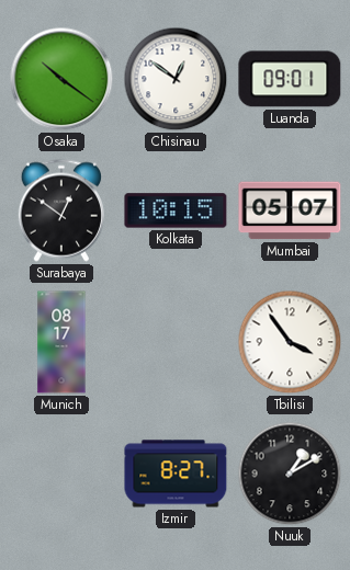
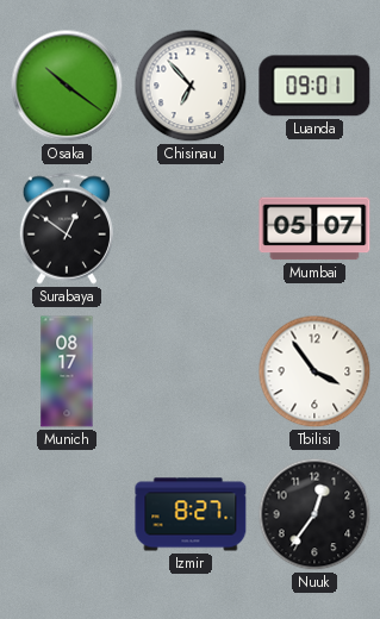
Chisinau: 12:51 -> 6:53 (191, 86)
Kolkata: 10:15 -> none (176, 210)
Nuuk: 1:10 -> 12:36 (314, 514)
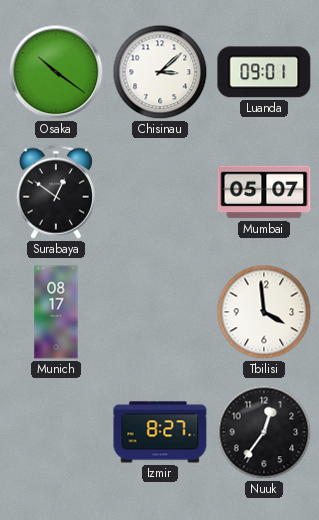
Chisinau: 6:53 -> 3:08 (160, 72)
Tbilisi: 3:54 -> 3:59 (264, 312)
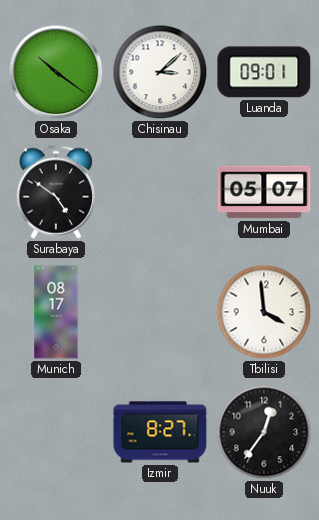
Surabaya: 12:51 -> 4:51 (55, 192)
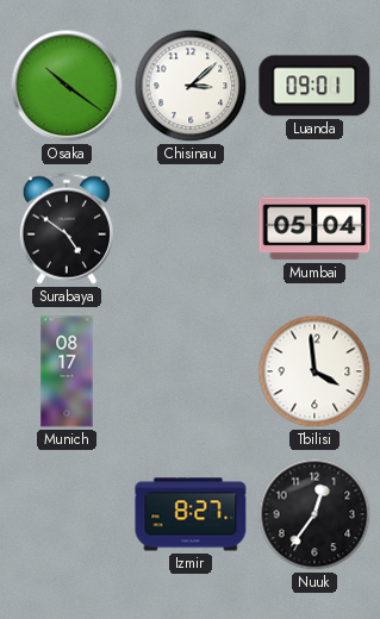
Mumbai: 05:07 -> 05:04 (314, 229)
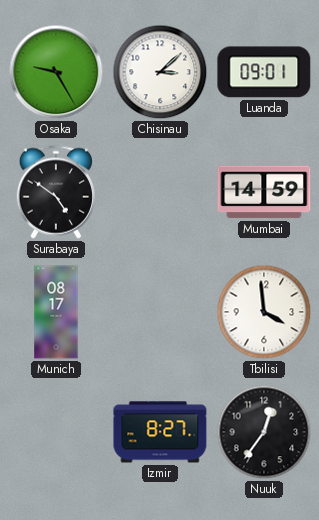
Osaka: 10:21 -> 9:25 (56, 72)
Mumbai: 05:04 -> 14:59 (264, 192)
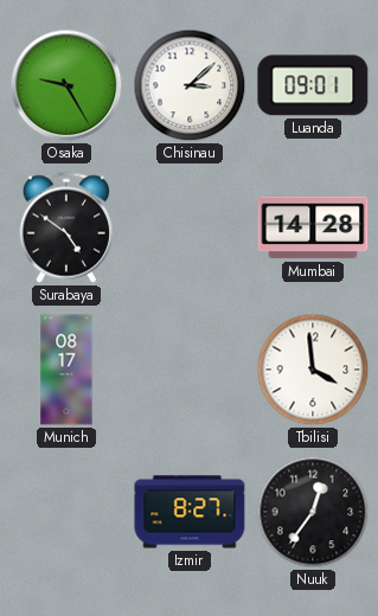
Mumbai: 14:59 -> 14:28 (313, 227)
